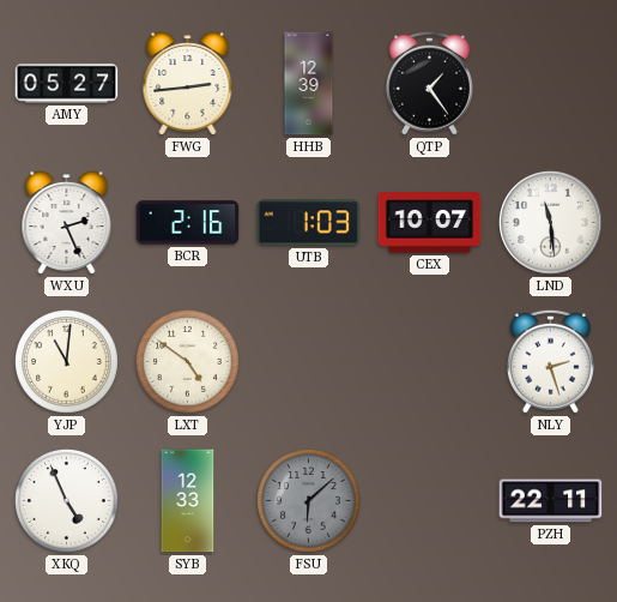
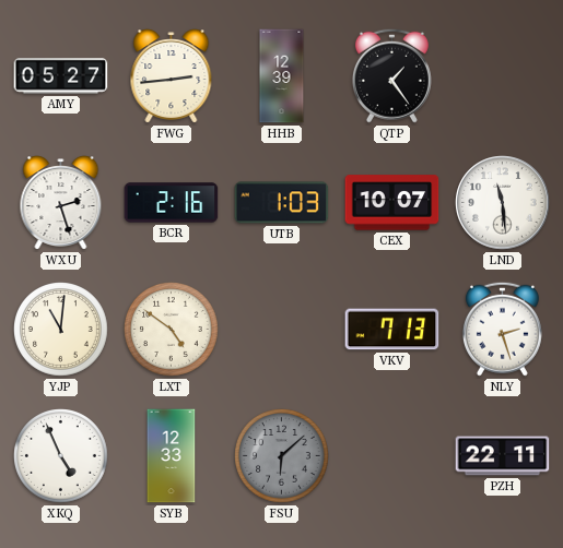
WXU: 2:26 -> 2:27 (61, 203)
VKV: none -> 7:13 (392, 330)
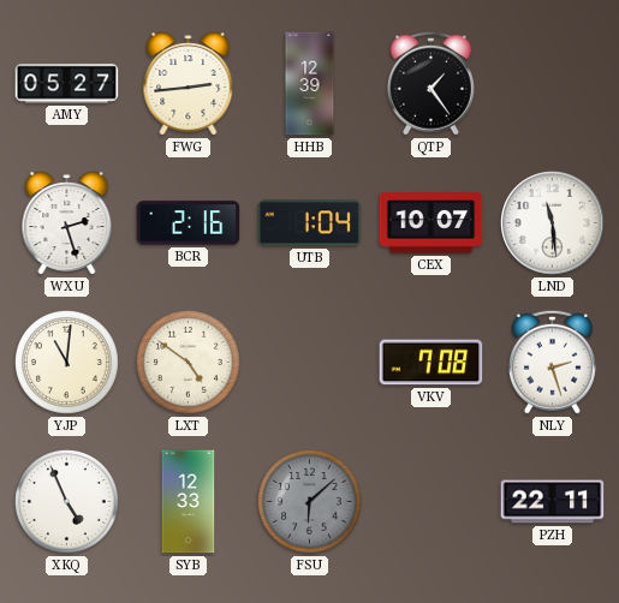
UTB: 1:03 -> 1:04 (310, 223)
VKV: 7:13 -> 7:08 (431, 363)
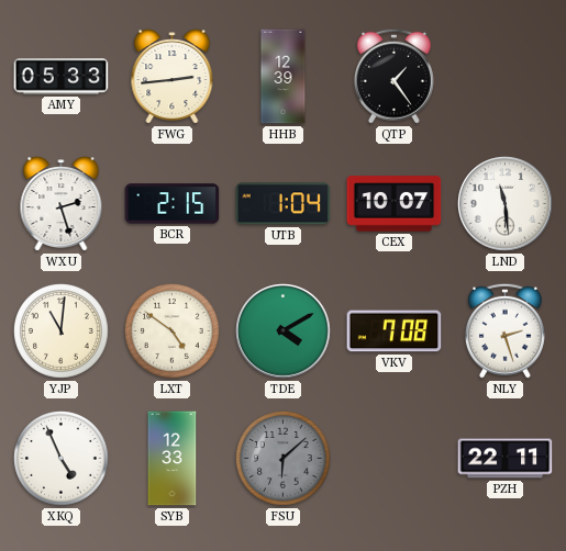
AMY: 05:27 -> 05:33 (62, 77)
BCR: 2:16 -> 2:15 (173, 204)
TDE: none -> 4:10 (284, 331)
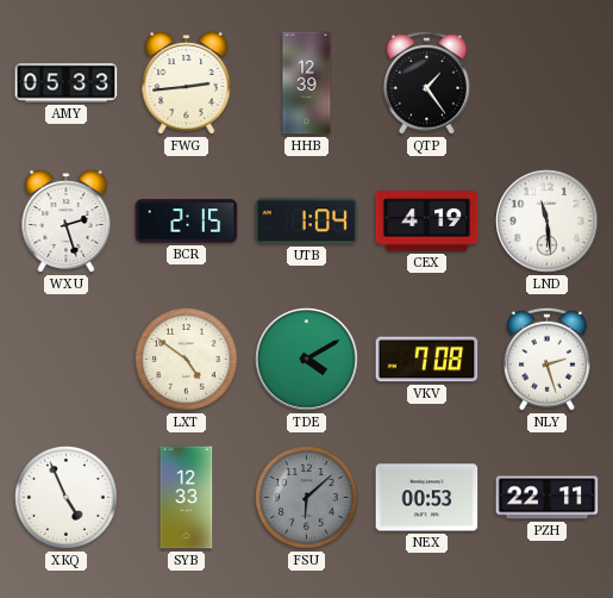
CEX: 10:07 -> 4:19 (427, 222)
YJP: 11:01 -> none (62, 331)
NEX: none -> 00:53 (427, 498)
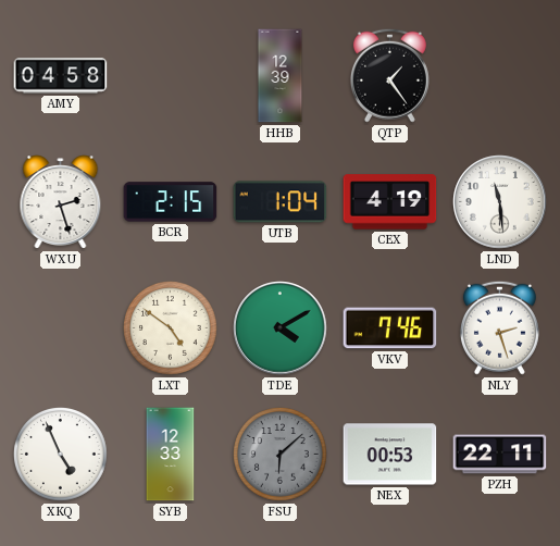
AMY: 05:33 -> 04:58 (61, 76)
FWG: 2:44 -> none (187, 83)
VKV: 7:08 -> 7:46 (390, 328)
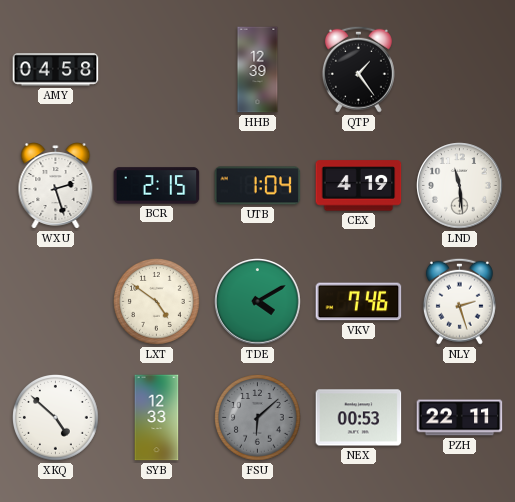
XKQ: 4:56 -> 4:52 (56, 418)
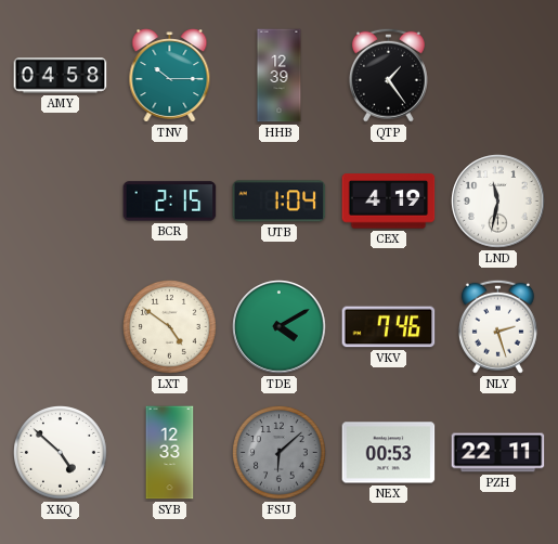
TNV: none -> 10:15 (170, 76)
WXU: 2:27 -> none (56, 186)
LND: 11:29 -> 11:32 (498, 202)
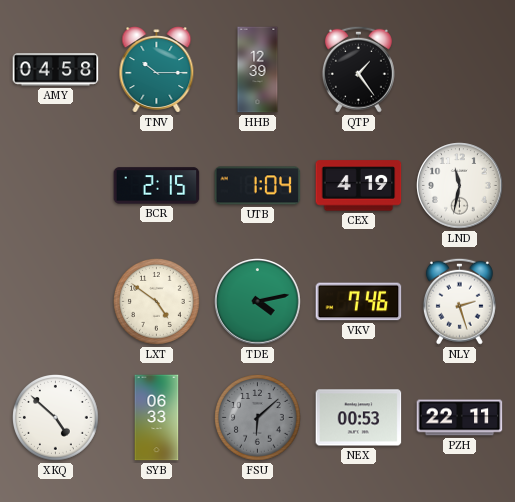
TDE: 4:10 -> 4:13 (258, 302)
SYB: 12:33 -> 06:33 (157, 418)
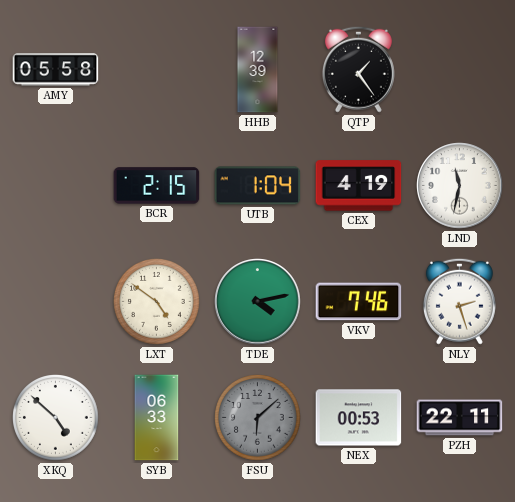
AMY: 04:58 -> 05:58 (56, 70)
TNV: 10:15 -> none (157, 70)
